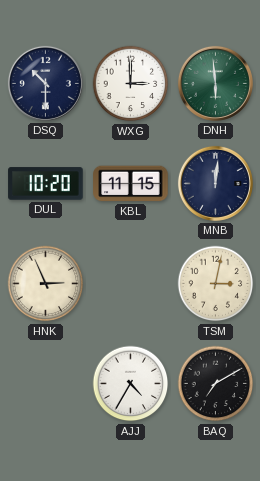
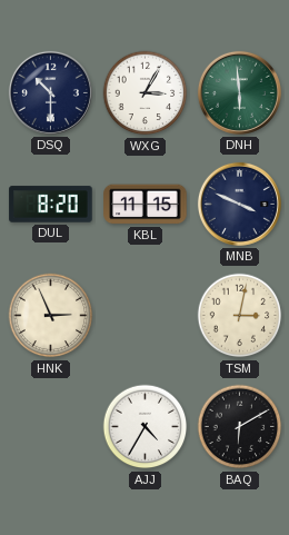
WXG: 3:00 -> 3:05 (146, 93)
DUL: 10:20 -> 8:20 (51, 205)
MNB: 12:01 -> 3:49 (239, 204)
BAQ: 7:10 -> 6:10 (240, 427)
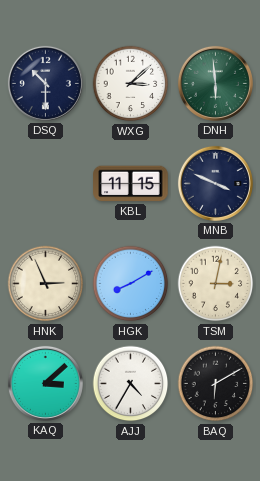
WXG: 3:05 -> 3:08 (131, 84)
DUL: 8:20 -> none (51, 205)
HGK: none -> 8:10 (131, 284)
KAQ: none -> 3:08 (45, 383)
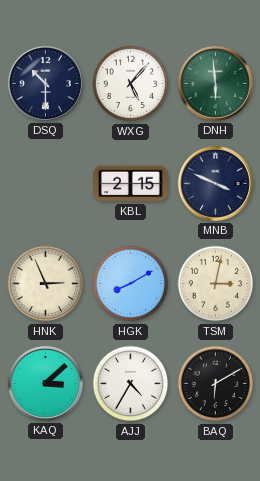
WXG: 3:08 -> 5:07 (131, 84)
KBL: 11:15 -> 2:15 (131, 184)
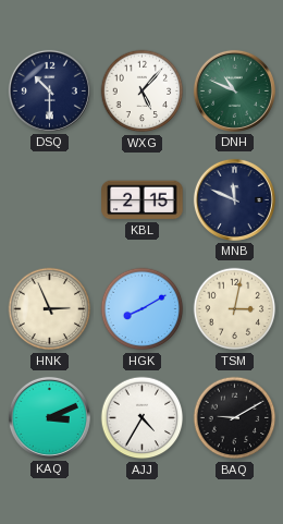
DNH: 5:59 -> 10:49 (234, 90)
MNB: 3:49 -> 11:49 (234, 199)
KAQ: 3:08 -> 3:11 (49, 417)
BAQ: 6:10 -> 9:10 (235, 418)
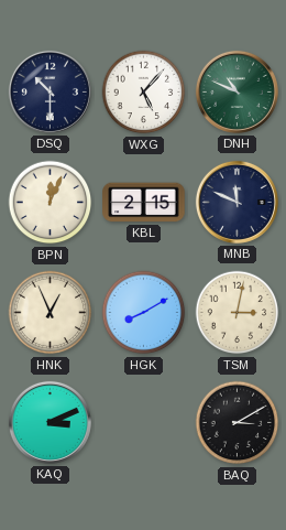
BPN: none -> 12:04 (51, 203)
HNK: 2:56 -> 12:56 (51, 313)
AJJ: 4:35 -> none (143, 418)
BAQ: 9:10 -> 3:10 (238, 423)
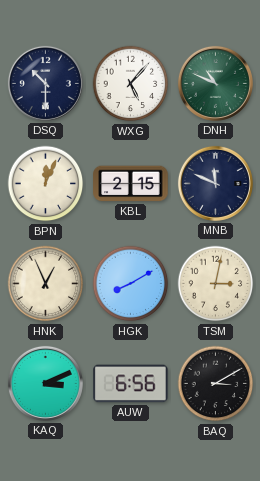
AUW: none -> 6:56 (131, 384)
